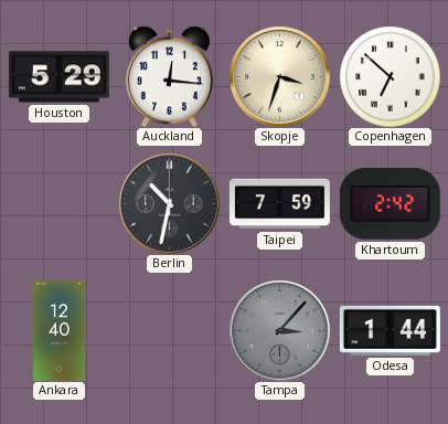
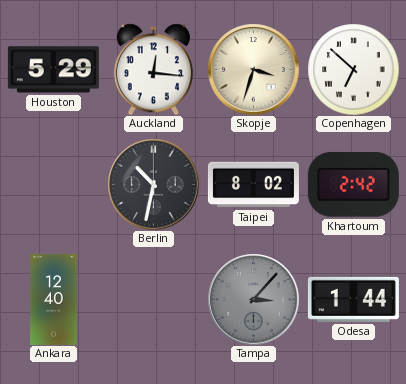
Taipei: 7:59 -> 8:02 (253, 185)
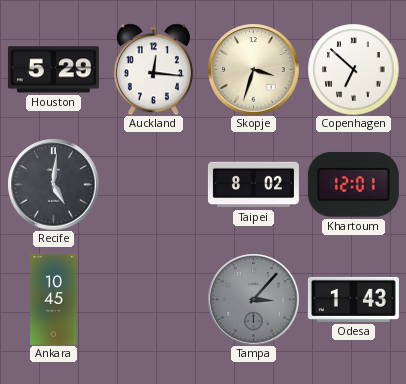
Recife: none -> 5:01 (53, 184)
Berlin: 10:32 -> none (153, 184)
Khartoum: 2:42 -> 12:01 (353, 184)
Ankara: 12:40 -> 10:45 (54, 299)
Odesa: 1:44 -> 1:43 (353, 299)
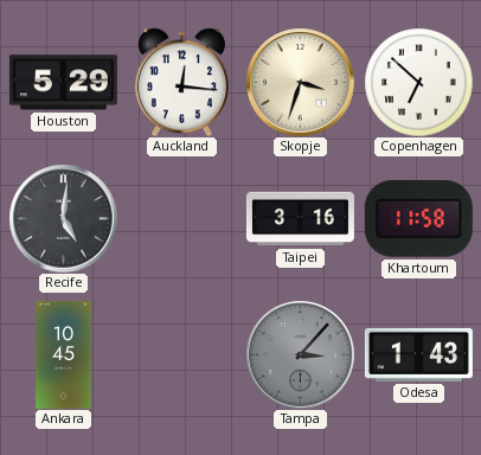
Taipei: 8:02 -> 3:16 (300, 219)
Khartoum: 12:01 -> 11:58 (418, 218)
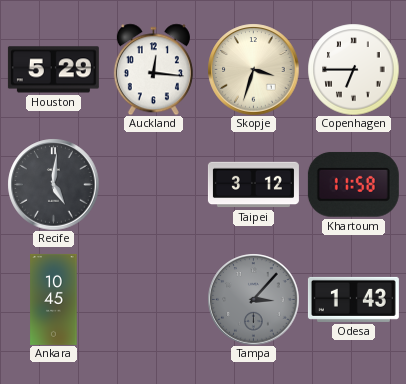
Copenhagen: 6:52 -> 6:45 (353, 69)
Taipei: 3:16 -> 3:12 (253, 185)
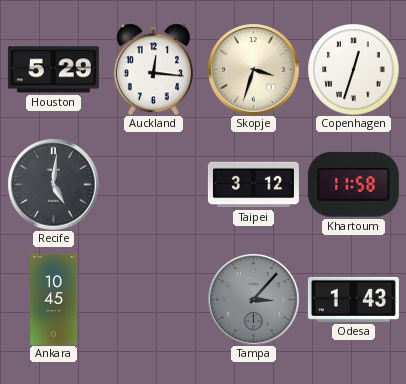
Copenhagen: 6:45 -> 12:33 (353, 69)
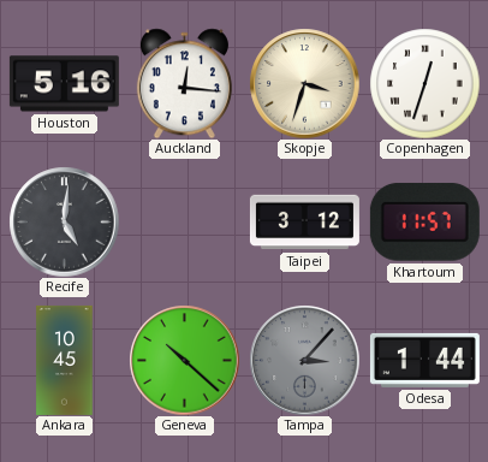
Houston: 5:29 -> 5:16 (64, 84)
Khartoum: 11:58 -> 11:57 (424, 221)
Geneva: none -> 10:22 (184, 360)
Odesa: 1:43 -> 1:44 (424, 360)
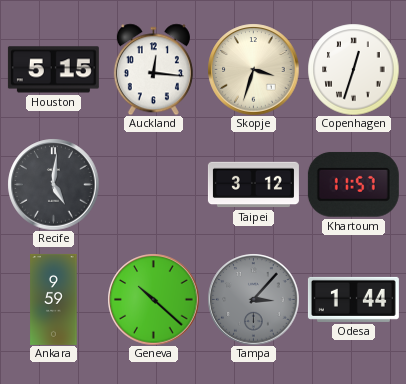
Houston: 5:16 -> 5:15 (53, 70)
Ankara: 10:45 -> 9:59 (54, 299)
